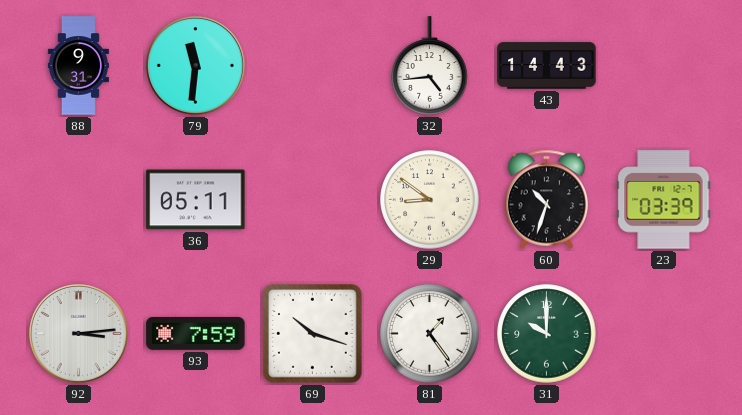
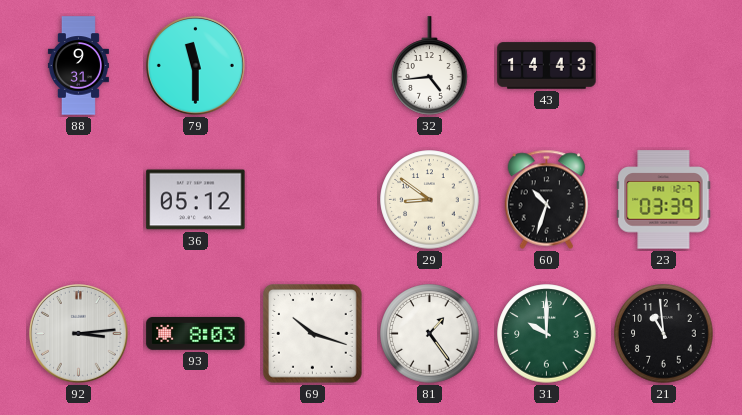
79: 11:31 -> 11:30 (195, 65)
36: 05:11 -> 05:12 (196, 200)
93: 7:59 -> 8:03 (196, 333)
21: none -> 10:59 (664, 334)
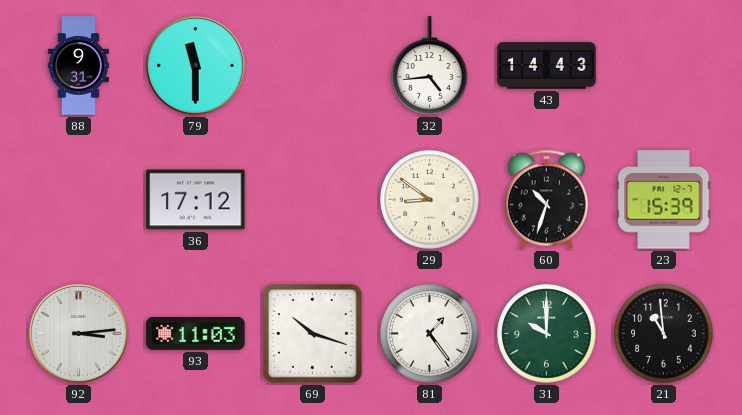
36: 05:12 -> 17:12 (196, 200)
23: 03:39 -> 15:39 (664, 200)
93: 8:03 -> 11:03 (196, 333)
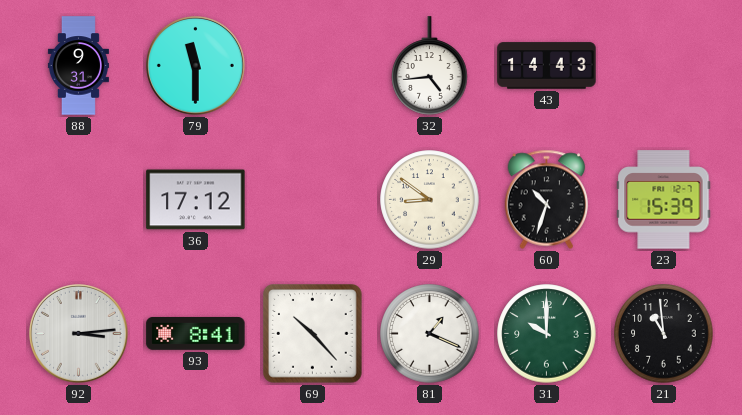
93: 11:03 -> 8:41 (196, 333)
69: 10:18 -> 10:23 (313, 334)
81: 1:24 -> 1:19 (430, 334)
